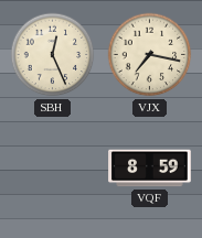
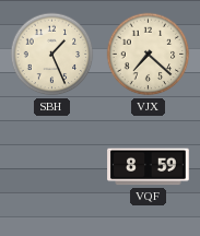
SBH: 12:26 -> 1:26 (52, 55)
VJX: 7:17 -> 7:22 (149, 55)
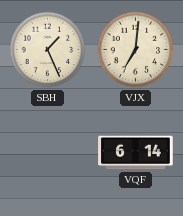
VJX: 7:22 -> 7:01 (136, 50)
VQF: 8:59 -> 6:14 (136, 153)
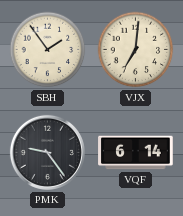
SBH: 1:26 -> 1:54 (48, 50)
PMK: none -> 9:24 (47, 152)
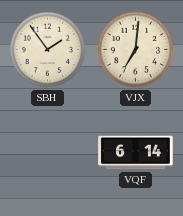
PMK: 9:24 -> none (47, 152)
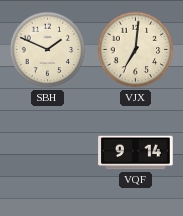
SBH: 1:54 -> 1:49 (48, 50)
VQF: 6:14 -> 9:14 (136, 153)
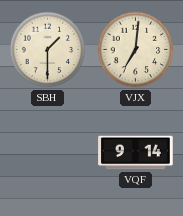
SBH: 1:49 -> 1:30 (48, 50)
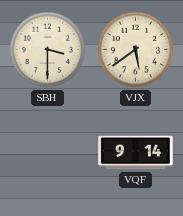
SBH: 1:30 -> 3:30 (48, 50)
VJX: 7:01 -> 5:39 (136, 50)
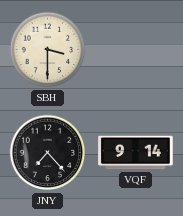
VJX: 5:39 -> none (136, 50)
JNY: none -> 7:23 (48, 153)
